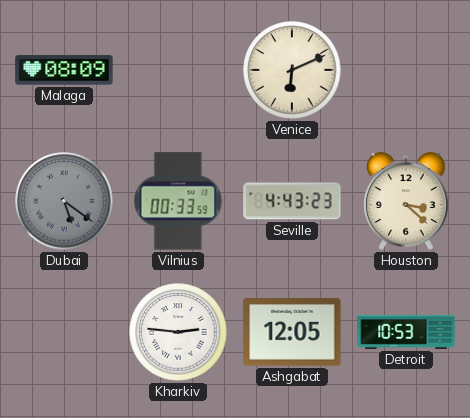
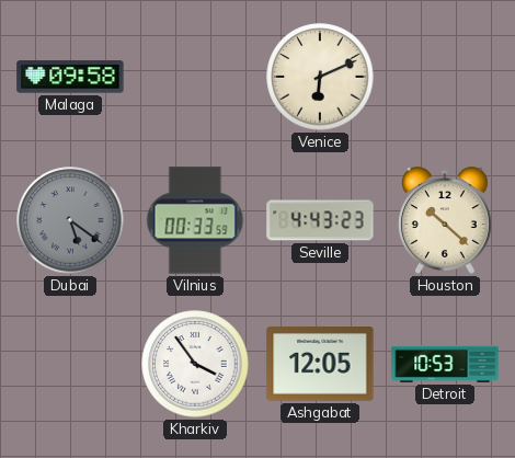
Malaga: 08:09 -> 09:58 (70, 77)
Houston: 3:22 -> 10:22 (446, 220)
Kharkiv: 2:46 -> 3:54 (195, 364)
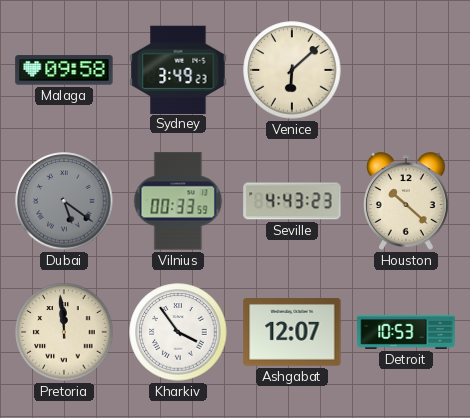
Sydney: none -> 3:49 (178, 69)
Venice: 6:11 -> 6:08 (292, 70)
Pretoria: none -> 11:59 (64, 332)
Ashgabat: 12:05 -> 12:07 (292, 333)
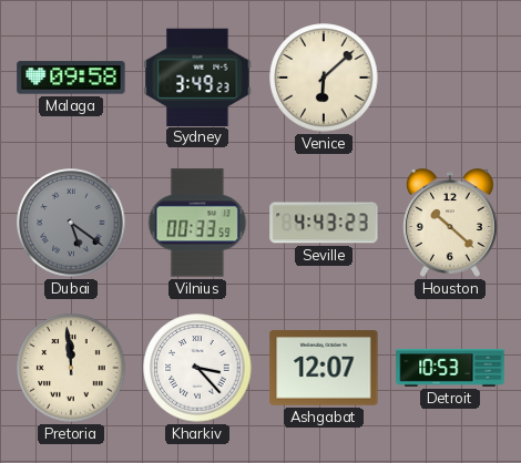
Kharkiv: 3:54 -> 3:23 (197, 368)
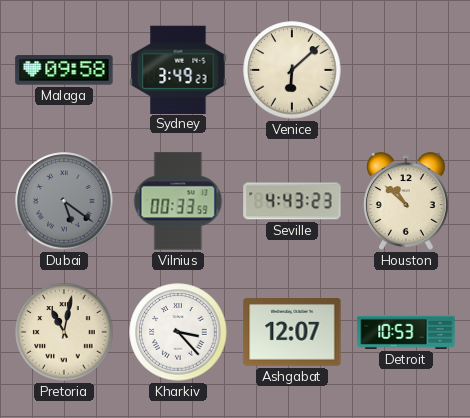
Houston: 10:22 -> 10:52 (407, 201)
Pretoria: 11:59 -> 11:02 (64, 332)
